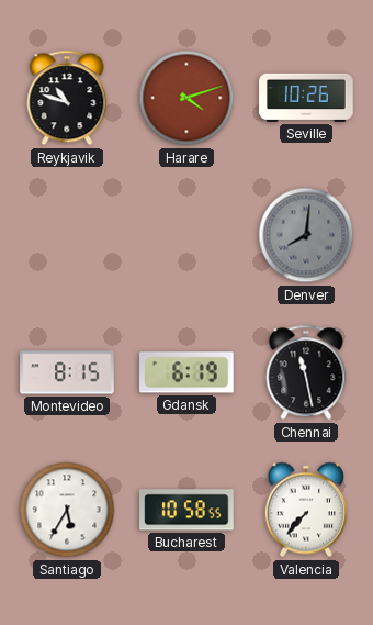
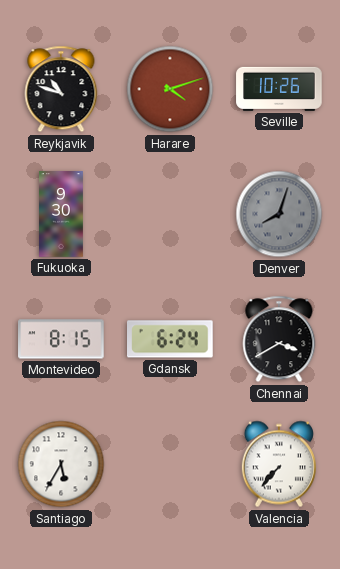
Fukuoka: none -> 9:30 (62, 214)
Denver: 8:01 -> 8:03 (279, 214)
Gdansk: 6:19 -> 6:24 (171, 339)
Chennai: 11:28 -> 3:40 (279, 339)
Bucharest: 10:58 -> none (187, 510)
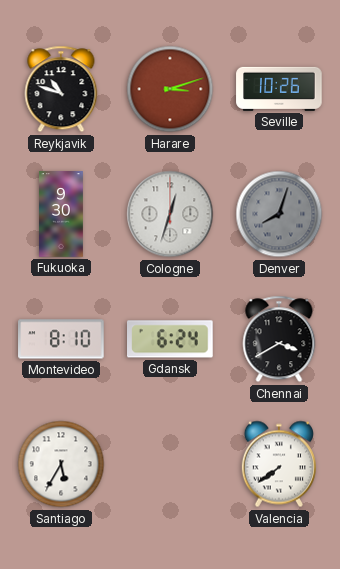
Harare: 4:12 -> 3:12 (170, 89)
Cologne: none -> 12:33 (170, 214)
Montevideo: 8:15 -> 8:10 (61, 339)
Valencia: 7:37 -> 7:39 (279, 464)
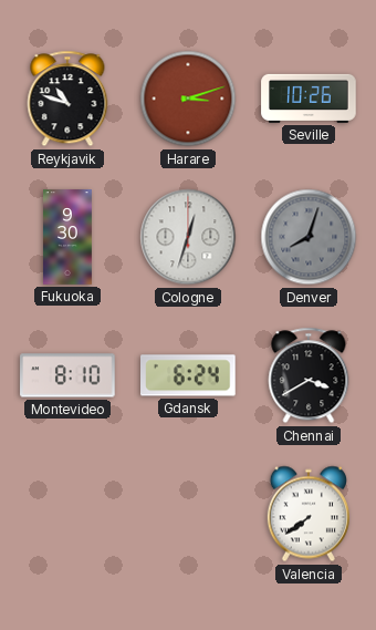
Santiago: 5:35 -> none (61, 464)
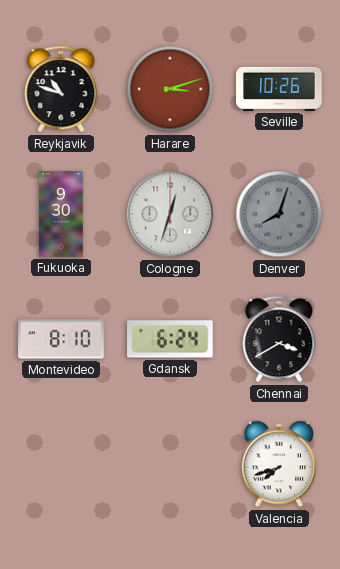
Valencia: 7:39 -> 7:42 (279, 464)
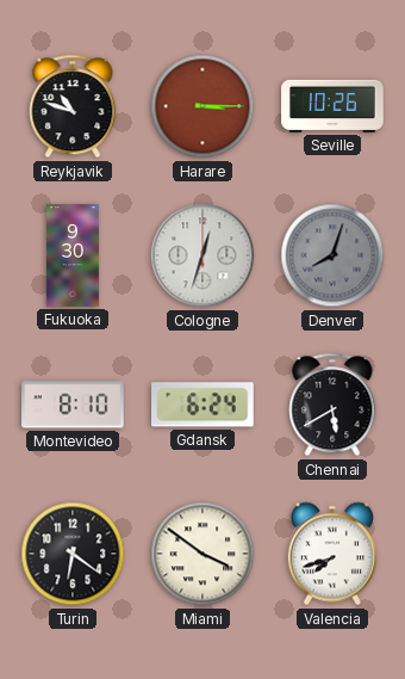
Harare: 3:12 -> 3:15 (202, 106)
Chennai: 3:40 -> 5:40 (332, 405)
Turin: none -> 6:21 (73, 554)
Miami: none -> 3:51 (202, 554)
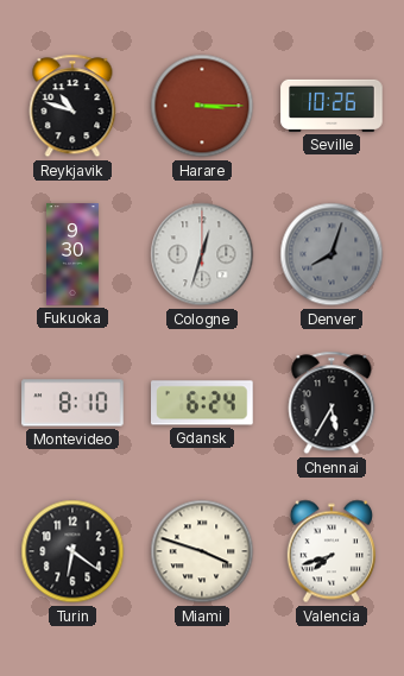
Chennai: 5:40 -> 5:35 (332, 403)
Miami: 3:51 -> 3:48 (202, 551)
